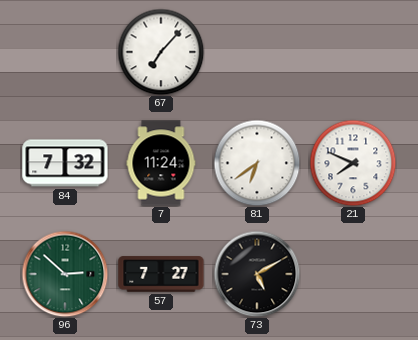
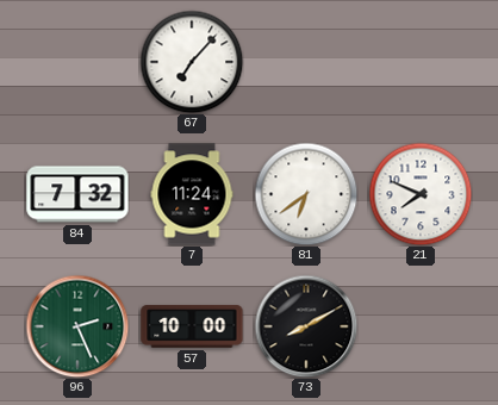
96: 2:52 -> 2:26 (77, 326)
57: 7:27 -> 10:00 (192, 326)
73: 5:10 -> 8:10 (306, 326)
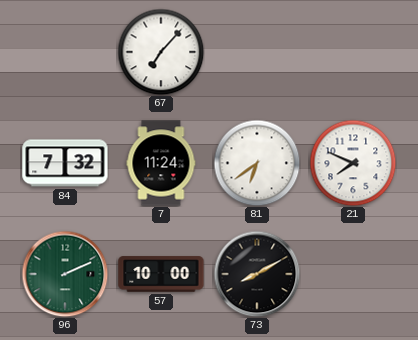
96: 2:26 -> 2:11 (65, 274)
